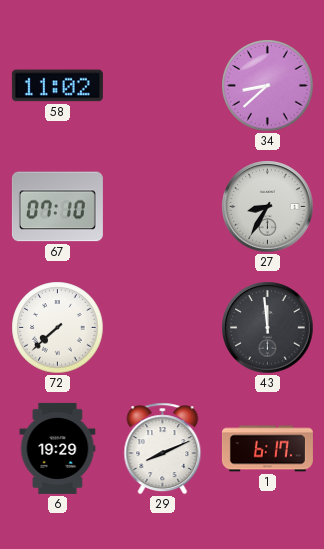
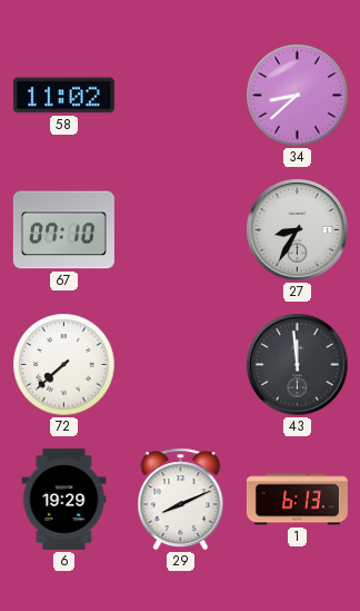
1: 6:17 -> 6:13 (297, 500)
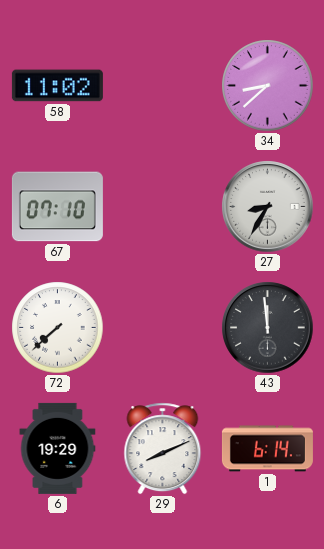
1: 6:13 -> 6:14 (267, 449)
